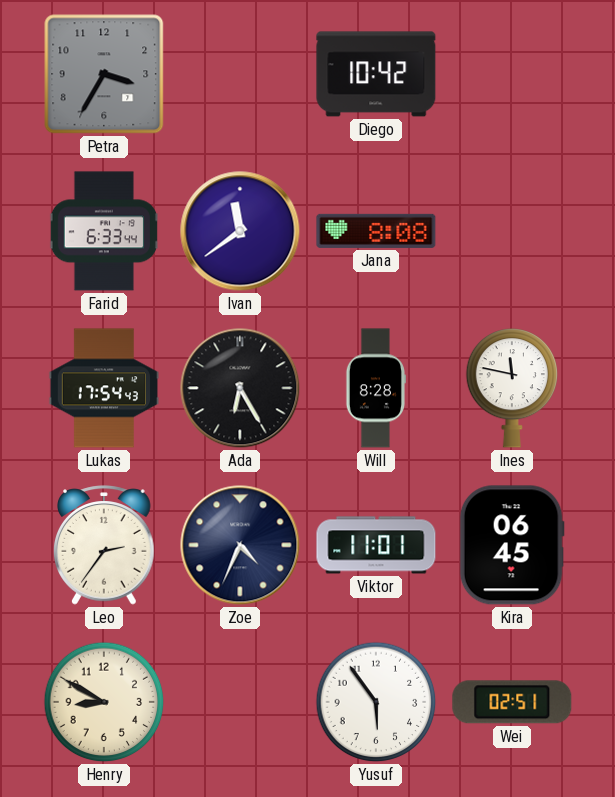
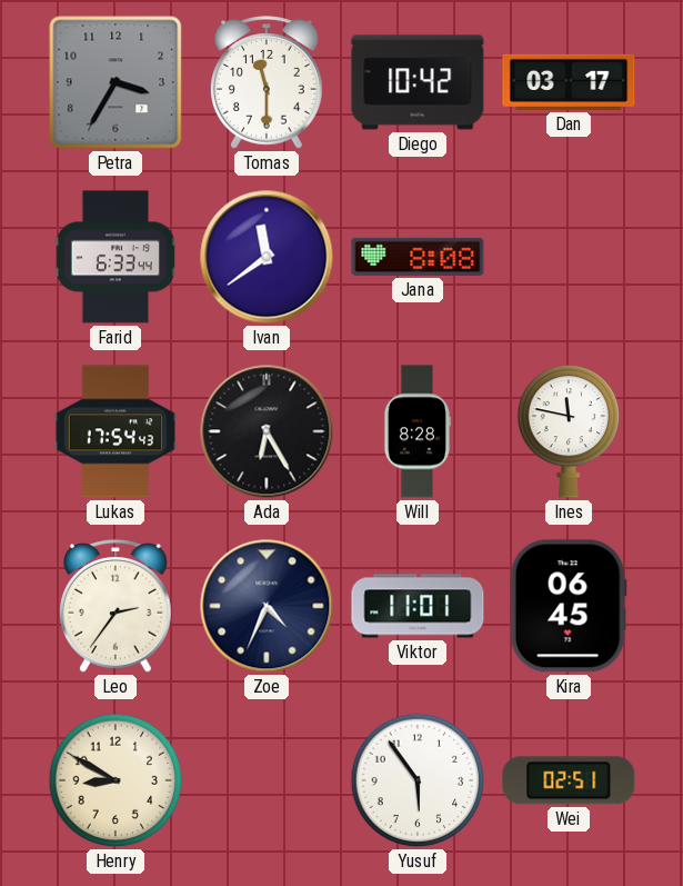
Tomas: none -> 11:30 (267, 82)
Dan: none -> 03:17 (569, 82)
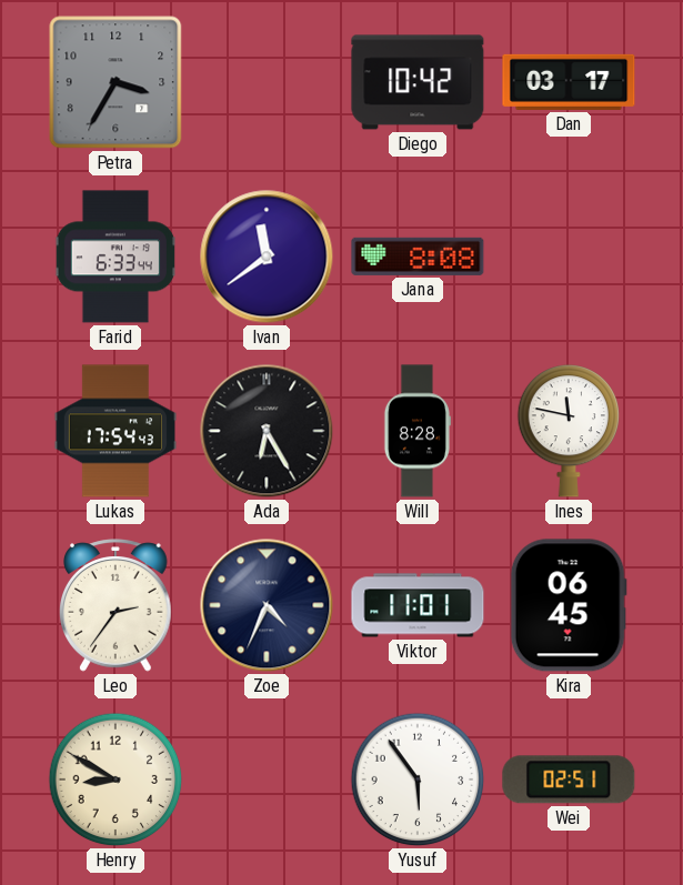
Tomas: 11:30 -> none (267, 82)
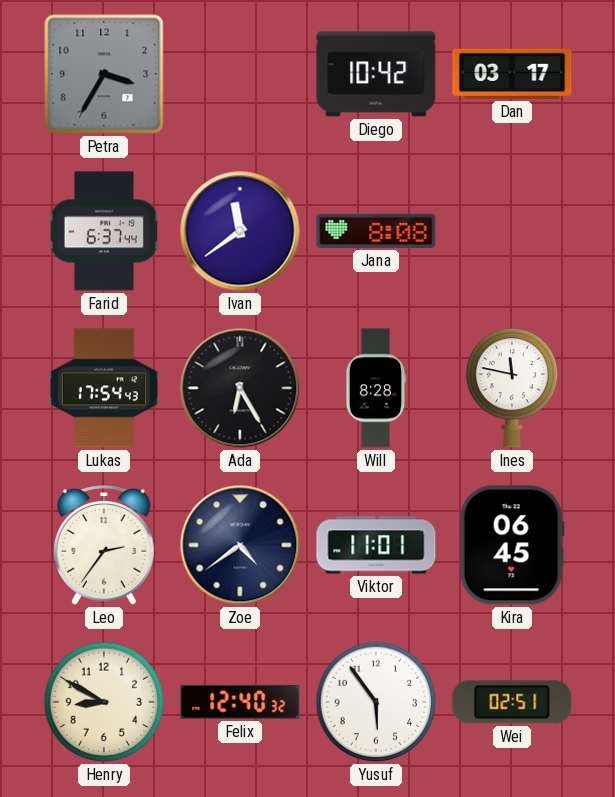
Farid: 6:33 -> 6:37 (104, 231)
Zoe: 4:34 -> 4:39 (240, 545)
Felix: none -> 12:40 (240, 702)
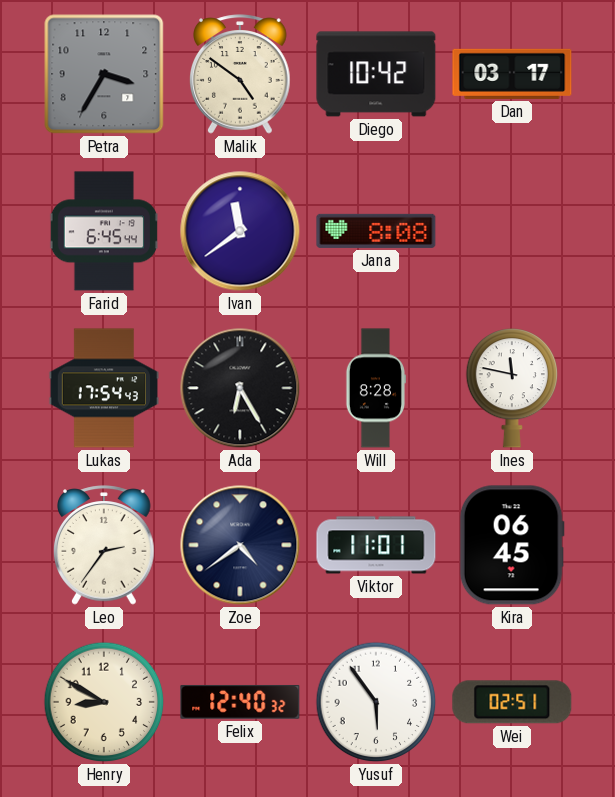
Malik: none -> 4:51 (240, 74)
Farid: 6:37 -> 6:45 (104, 231)
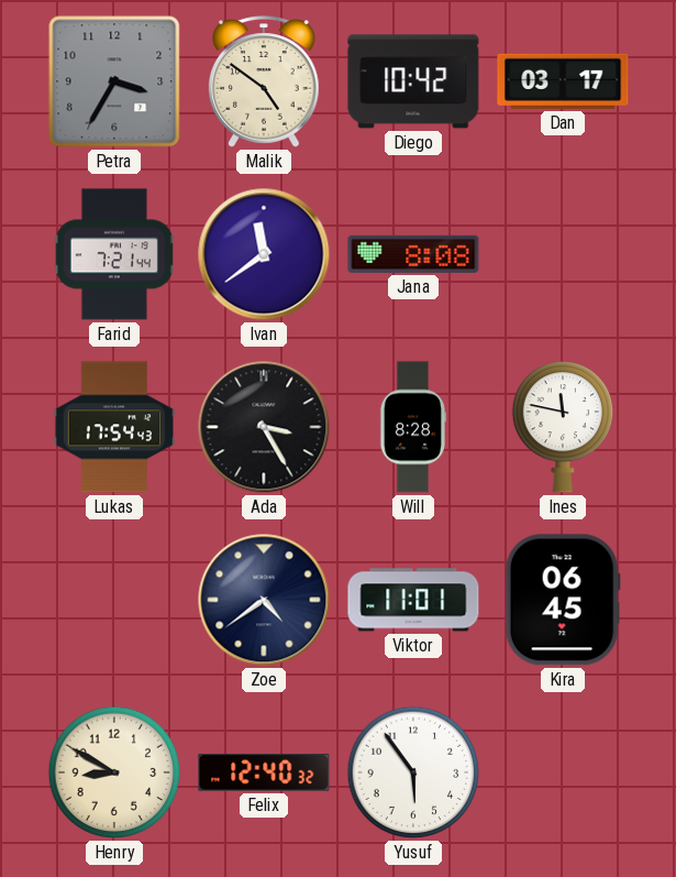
Farid: 6:45 -> 7:21 (114, 254)
Ada: 6:25 -> 3:25 (264, 427)
Leo: 2:36 -> none (104, 545)
Wei: 02:51 -> none (512, 702)
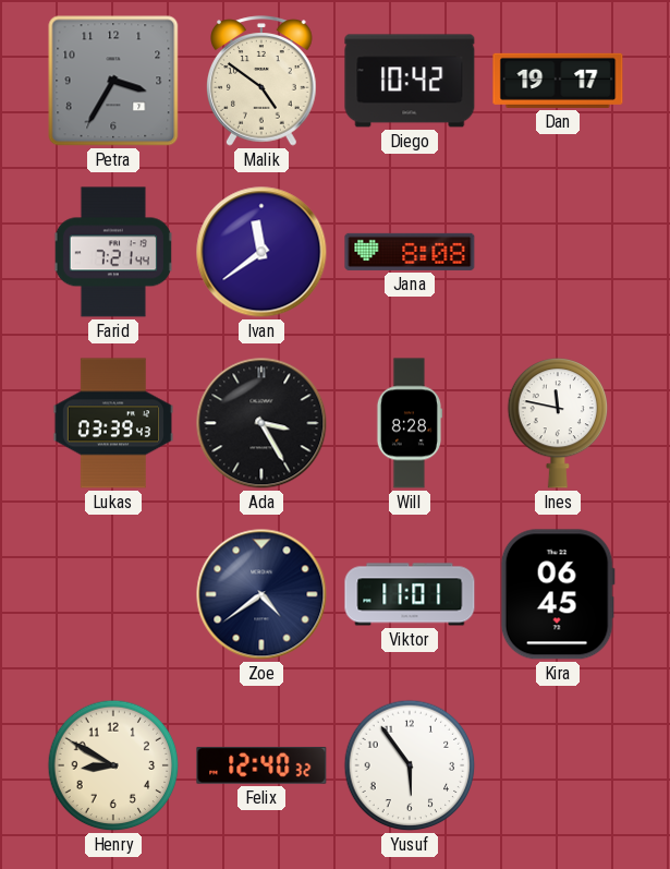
Dan: 03:17 -> 19:17 (558, 81)
Lukas: 17:54 -> 03:39 (112, 423)
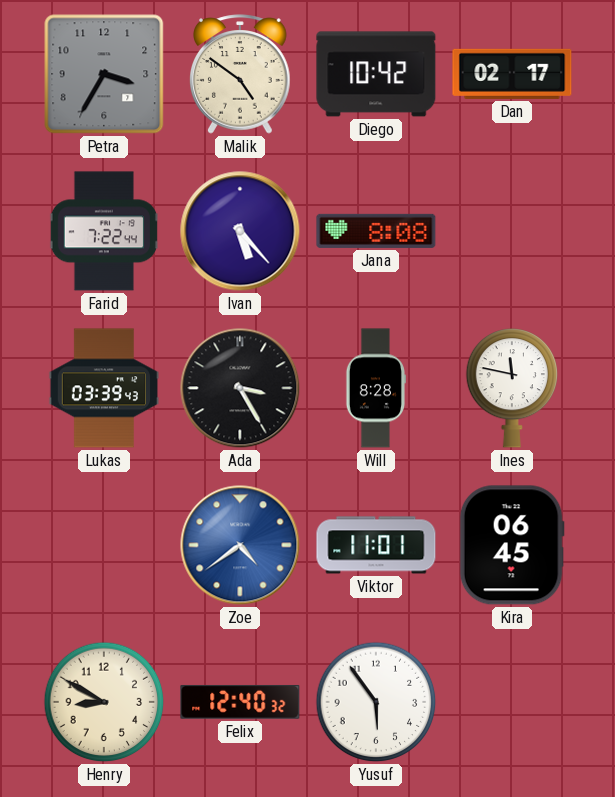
Dan: 19:17 -> 02:17 (512, 74)
Farid: 7:21 -> 7:22 (104, 231)
Ivan: 11:39 -> 5:23 (240, 231)
Zoe dial: navy -> blue (240, 545)
